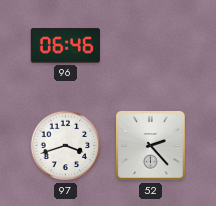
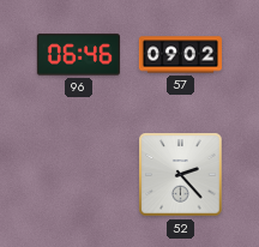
57: none -> 09:02 (180, 55)
97: 3:42 -> none (66, 146)
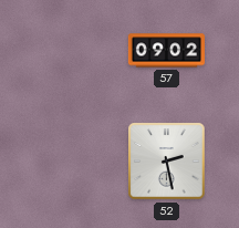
96: 06:46 -> none (78, 55)
52: 2:23 -> 2:28 (167, 162)
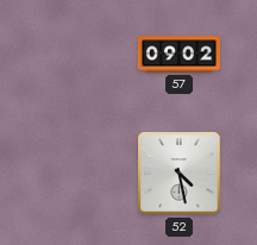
52: 2:28 -> 4:28 (180, 174)
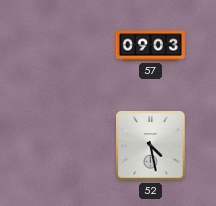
57: 09:02 -> 09:03 (150, 46)
